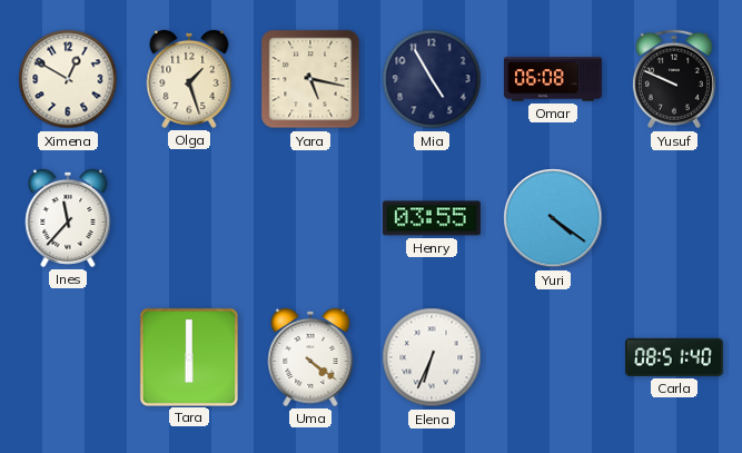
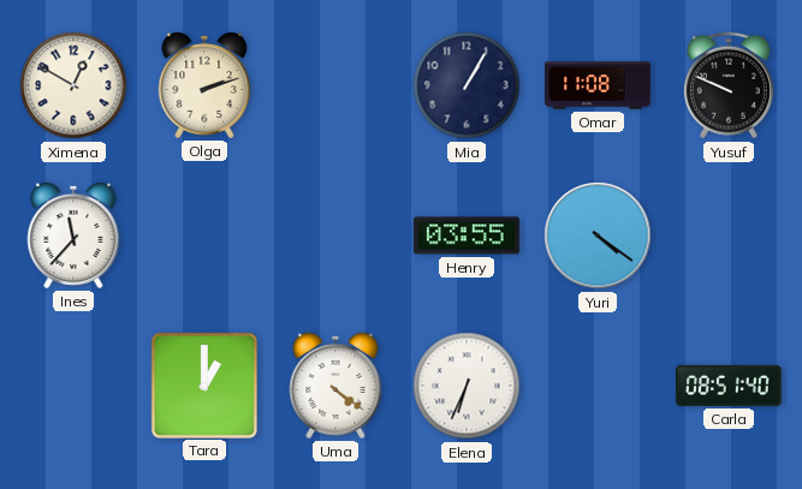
Olga: 1:27 -> 2:12 (204, 85)
Yara: 5:17 -> none (310, 79)
Mia: 4:55 -> 1:05 (467, 85)
Omar: 06:08 -> 11:08 (598, 85)
Tara: 6:00 -> 1:00 (203, 384)
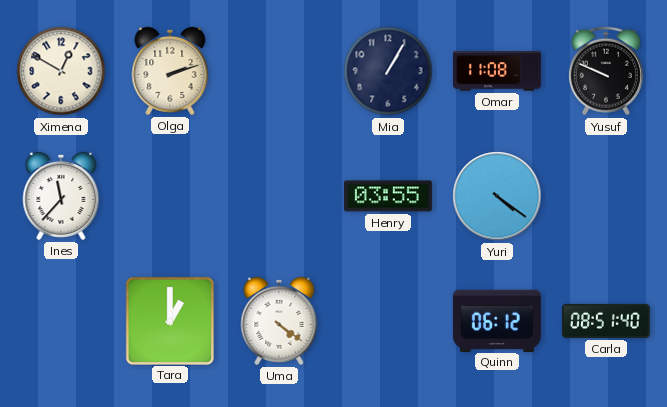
Elena: 6:34 -> none (467, 386)
Quinn: none -> 06:12 (497, 320)
